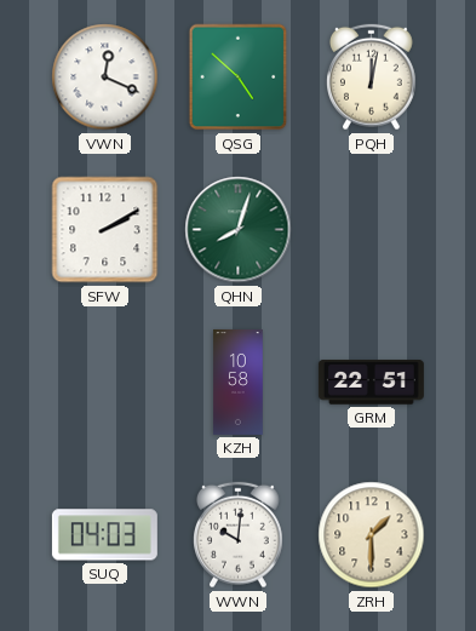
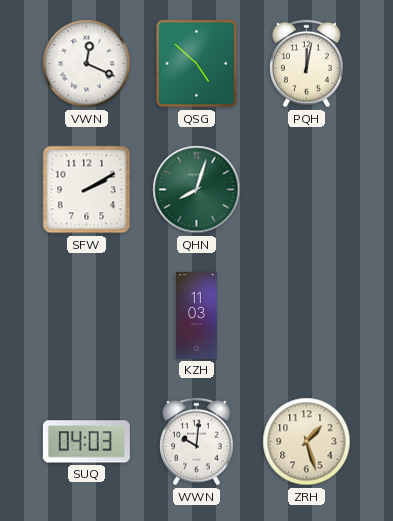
KZH: 10:58 -> 11:03 (197, 315)
GRM: 22:51 -> none (371, 383)
ZRH: 1:30 -> 1:27 (307, 442)
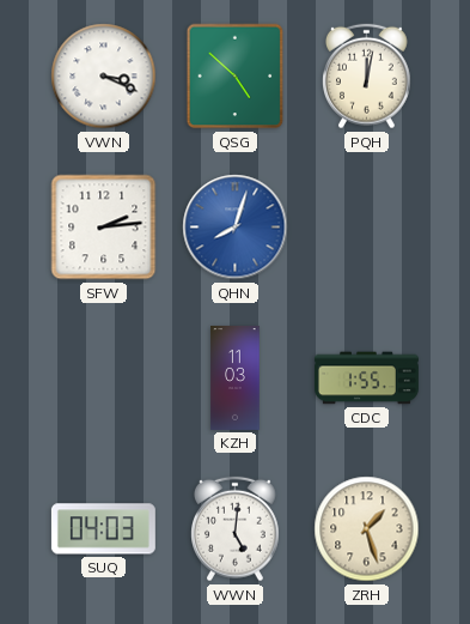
VWN: 12:19 -> 3:19 (104, 77)
SFW: 2:10 -> 2:14 (104, 228)
QHN dial: green -> blue (236, 228)
CDC: none -> 1:55 (366, 378)
WWN: 10:01 -> 5:01 (236, 529)
